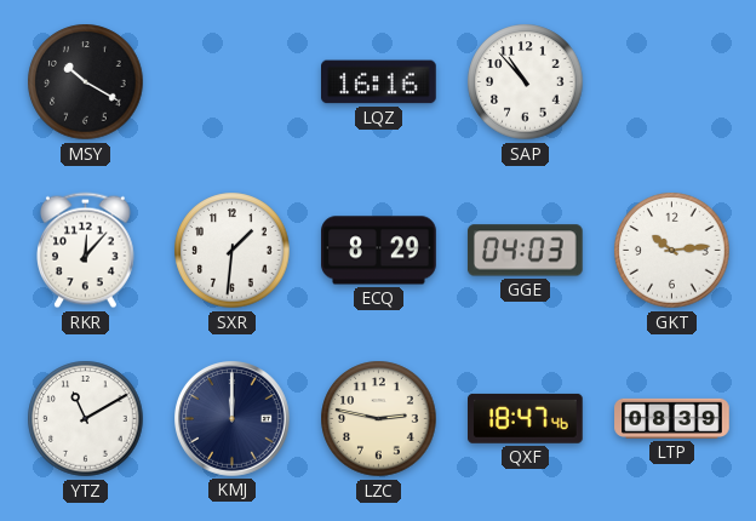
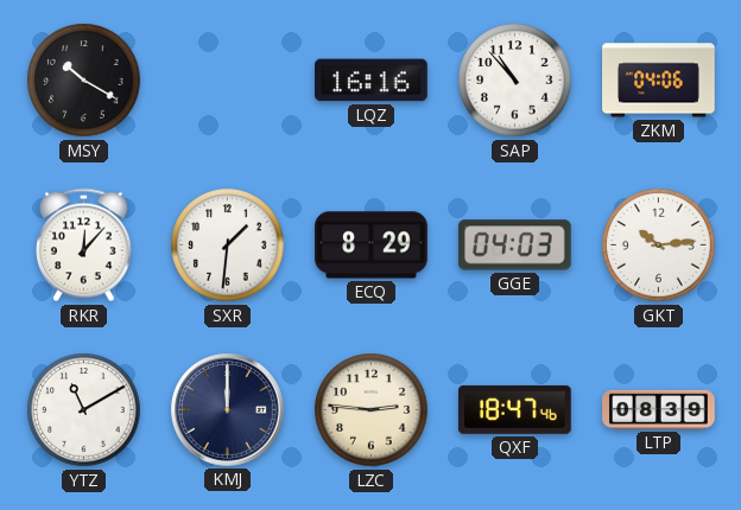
ZKM: none -> 04:06 (659, 81)
LZC: 2:47 -> 2:46 (372, 410)
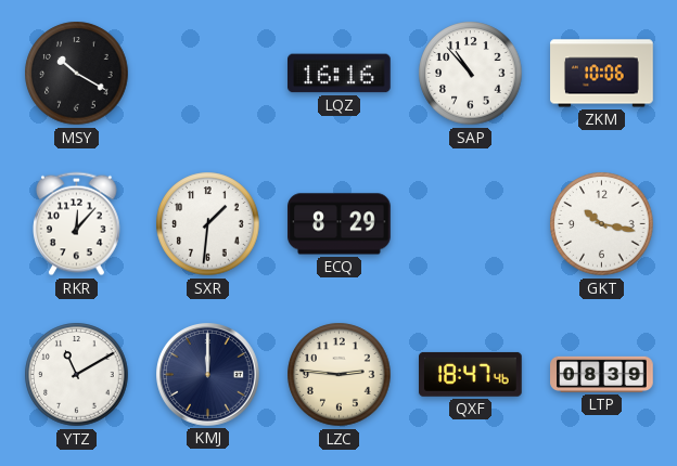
ZKM: 04:06 -> 10:06 (602, 74)
GGE: 04:03 -> none (514, 246)
GKT: 10:14 -> 10:17 (602, 224)
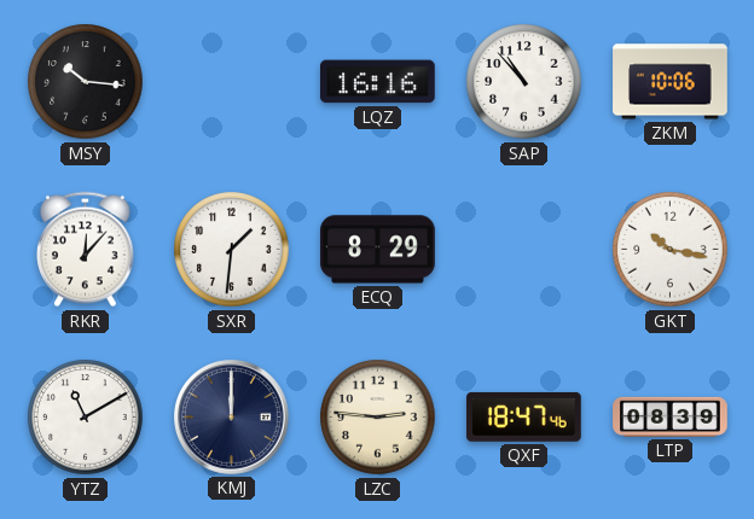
MSY: 10:20 -> 10:16 (86, 82)
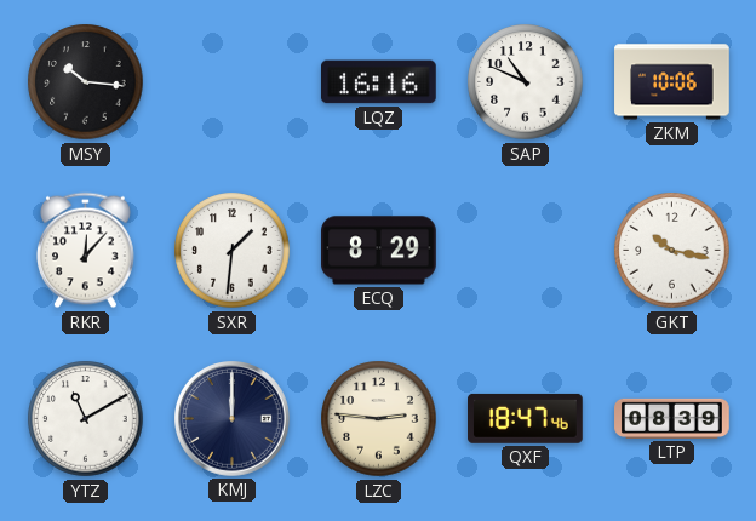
SAP: 10:53 -> 10:49 (526, 82)
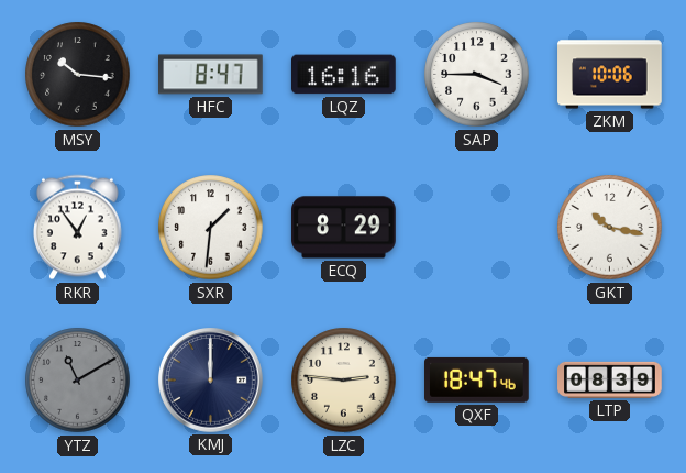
HFC: none -> 8:47 (211, 75)
SAP: 10:49 -> 3:45 (477, 75)
RKR: 12:07 -> 12:54 (78, 228)
YTZ dial: white -> grey (78, 381)
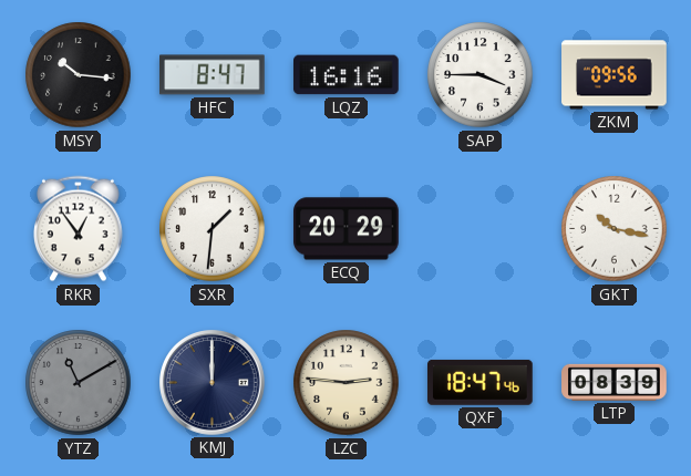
ZKM: 10:06 -> 09:56 (615, 75)
ECQ: 8:29 -> 20:29 (347, 229)
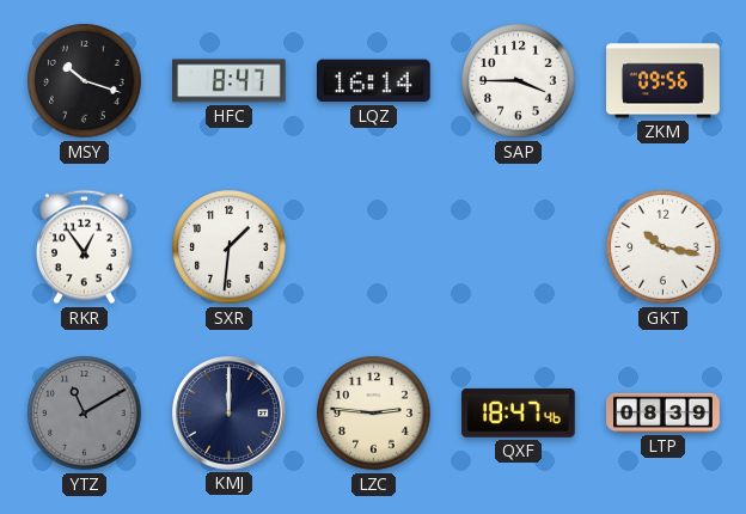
MSY: 10:16 -> 10:18 (85, 81)
LQZ: 16:16 -> 16:14 (374, 81)
ECQ: 20:29 -> none (347, 229)
